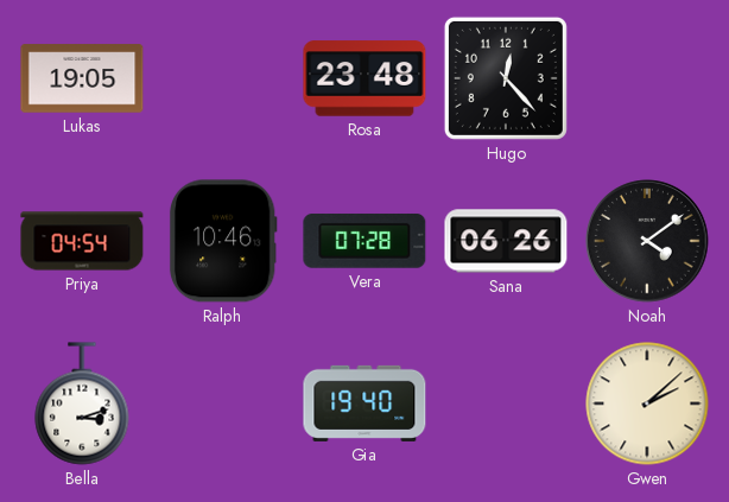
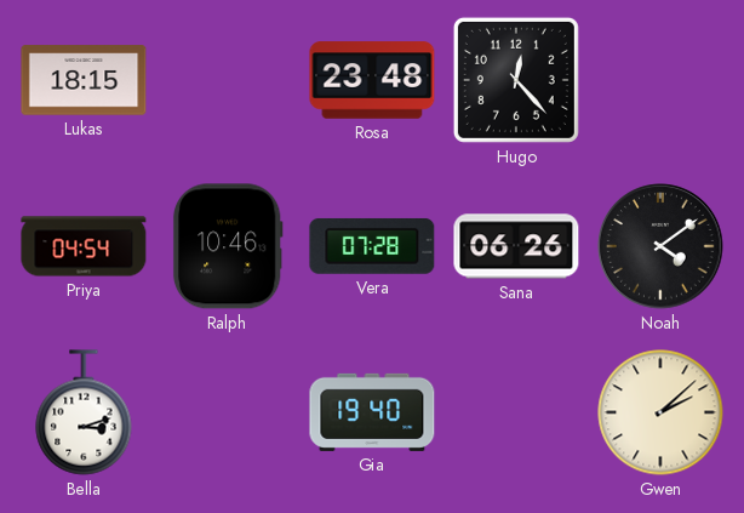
Lukas: 19:05 -> 18:15 (84, 80)
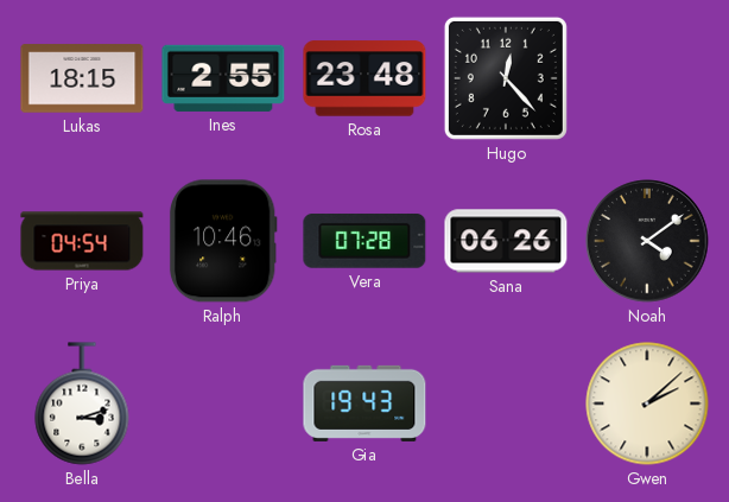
Ines: none -> 2:55 (223, 78)
Gia: 19:40 -> 19:43 (364, 403)
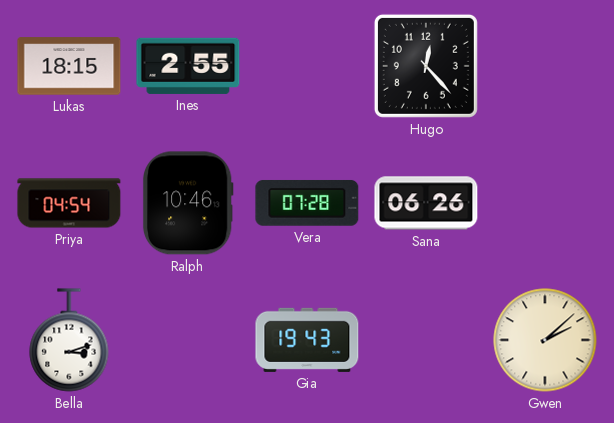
Rosa: 23:48 -> none (364, 78)
Noah: 4:09 -> none (647, 241)
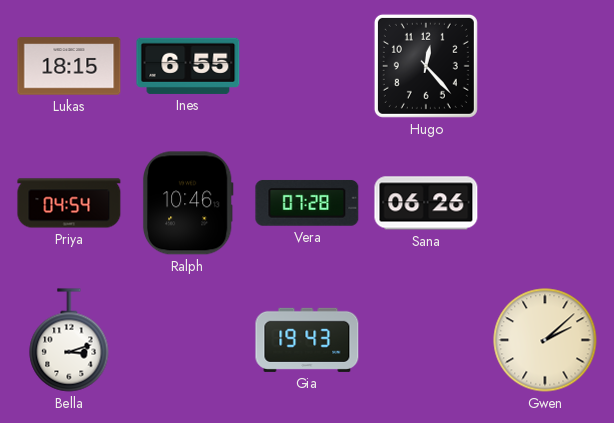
Ines: 2:55 -> 6:55 (188, 66)
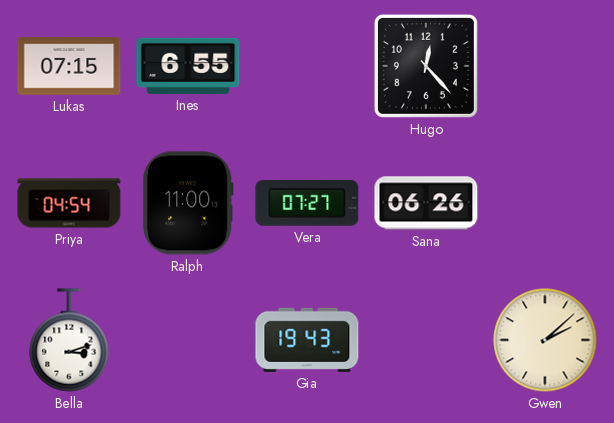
Lukas: 18:15 -> 07:15 (69, 66)
Ralph: 10:46 -> 11:00 (188, 203)
Vera: 07:28 -> 07:27 (307, 203)
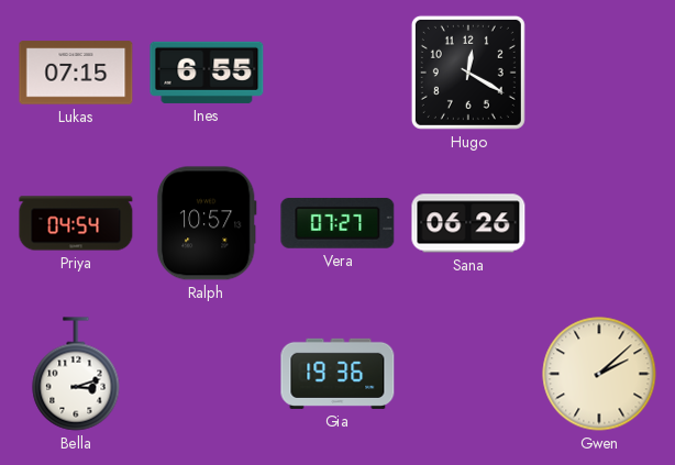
Hugo: 12:23 -> 12:20 (468, 73)
Ralph: 11:00 -> 10:57 (207, 223)
Gia: 19:43 -> 19:36 (337, 374)
